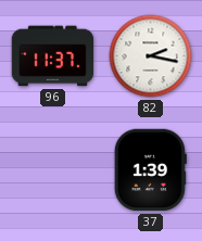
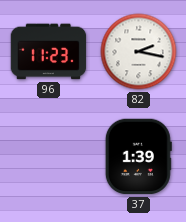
96: 11:37 -> 11:23 (49, 52)
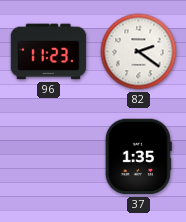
82: 2:17 -> 2:21 (139, 52)
37: 1:39 -> 1:35 (138, 157)
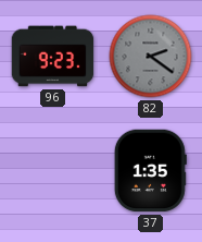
96: 11:23 -> 9:23 (53, 57)
82 dial: white -> grey (151, 57)
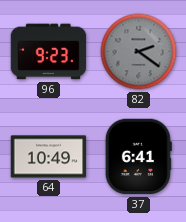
64: none -> 10:49 (49, 157)
37: 1:35 -> 6:41 (138, 157)
